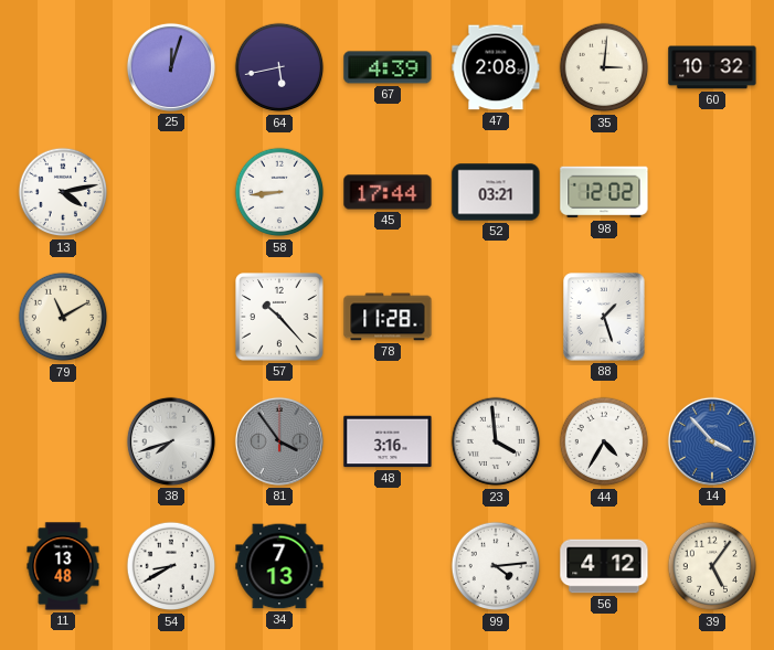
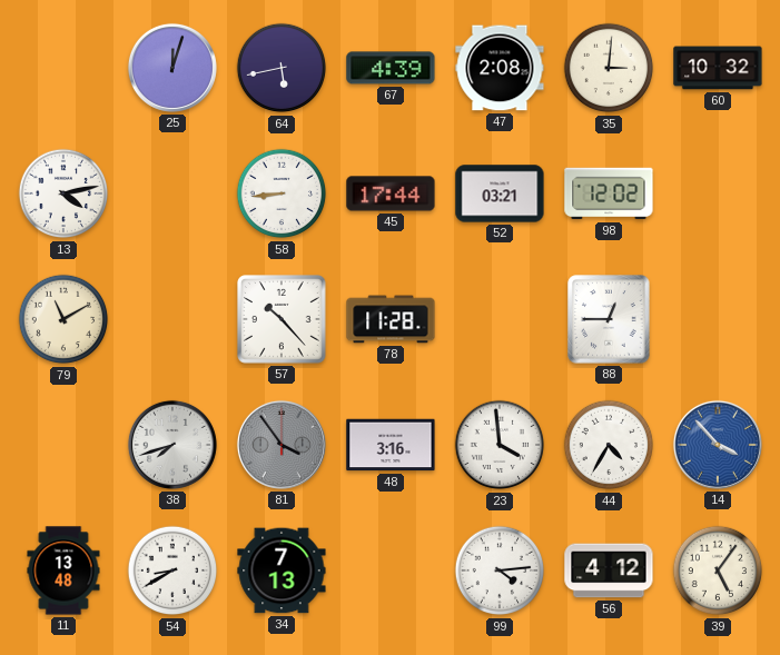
88: 1:27 -> 12:45 (609, 319)
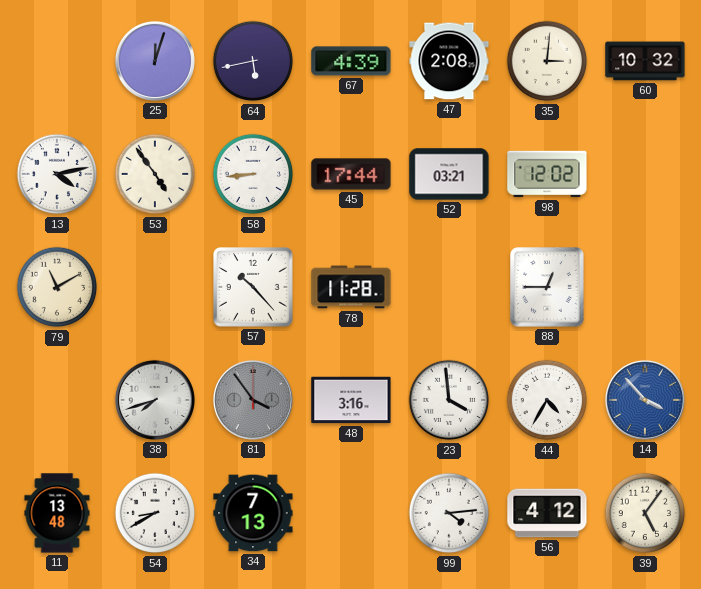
53: none -> 4:54 (155, 174)
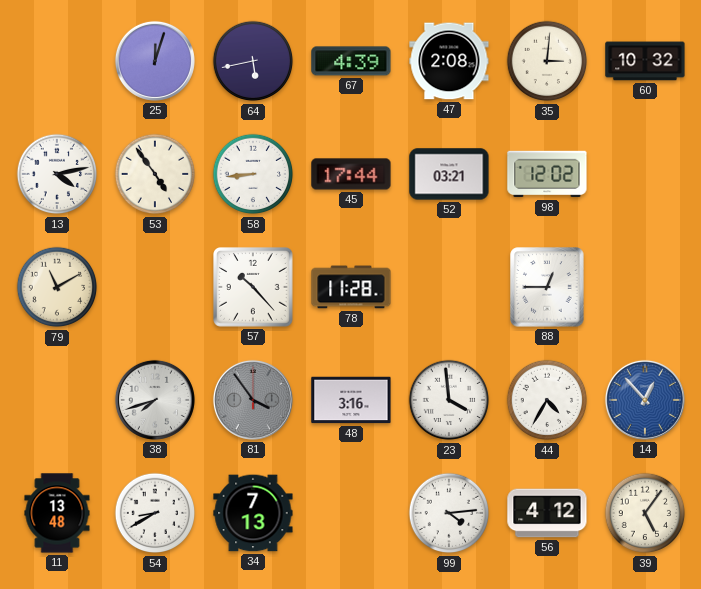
14: 3:53 -> 12:53 (645, 400)
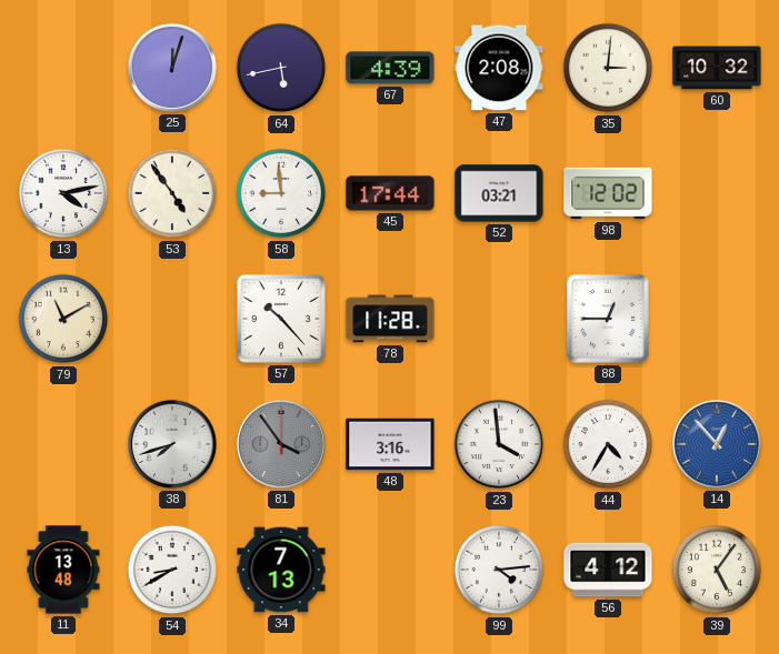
58: 8:44 -> 8:59 (281, 193)
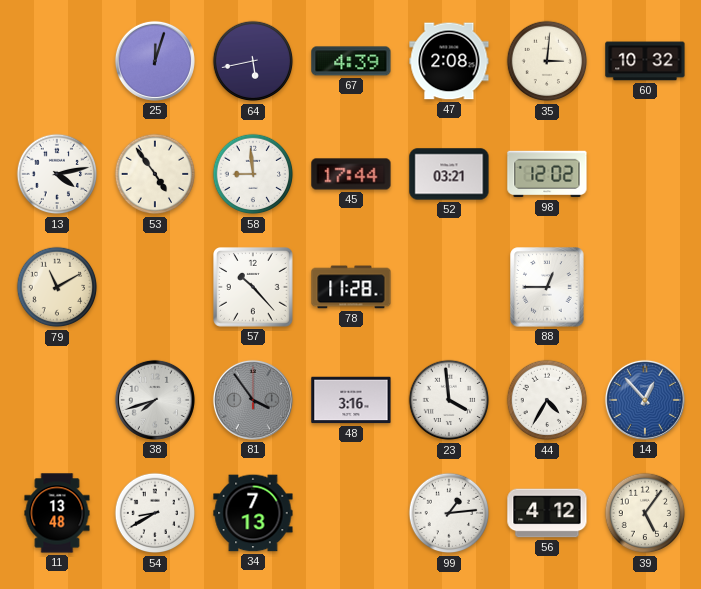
99: 4:14 -> 1:14 (449, 513)
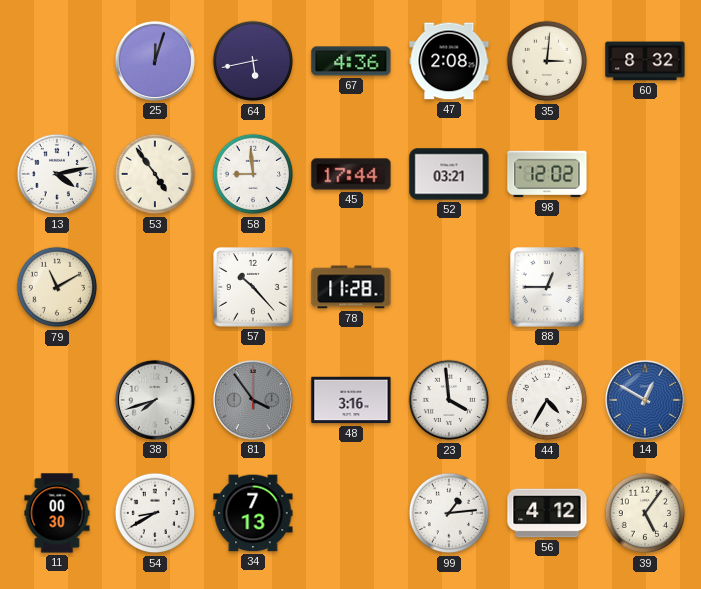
67: 4:39 -> 4:36 (351, 61)
60: 10:32 -> 8:32 (645, 61)
14: 12:53 -> 12:50 (645, 400)
11: 13:48 -> 00:30 (57, 513)
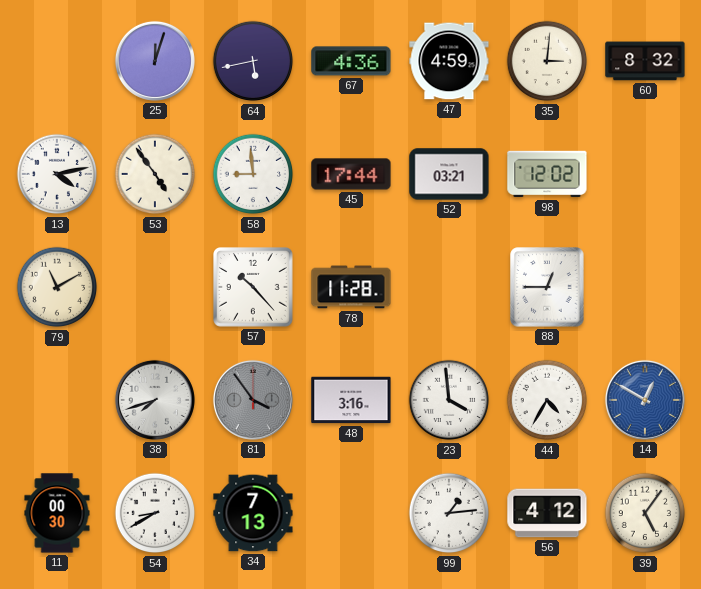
47: 2:08 -> 4:59 (449, 61)
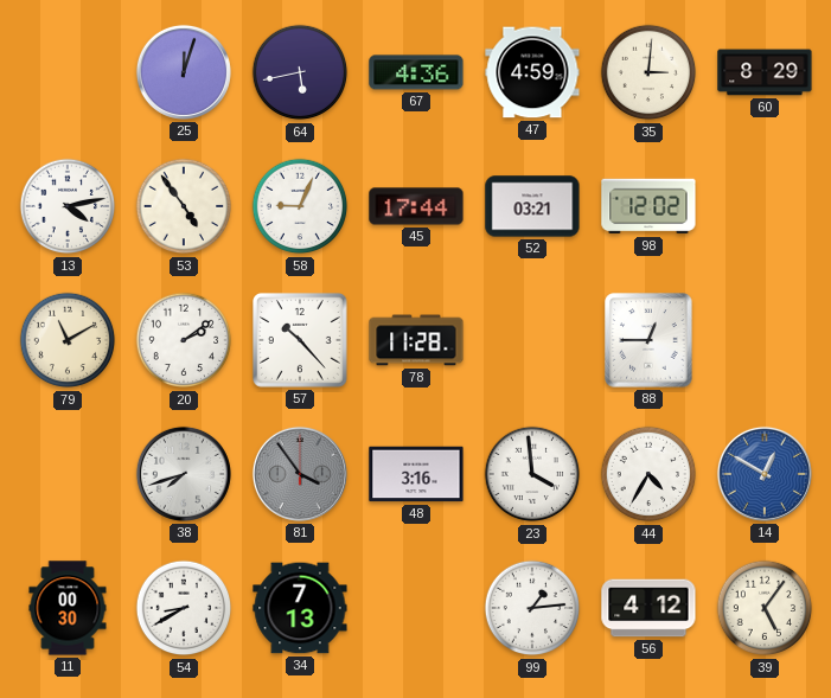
60: 8:32 -> 8:29 (765, 72)
58: 8:59 -> 9:04 (300, 206)
20: none -> 2:09 (184, 340)
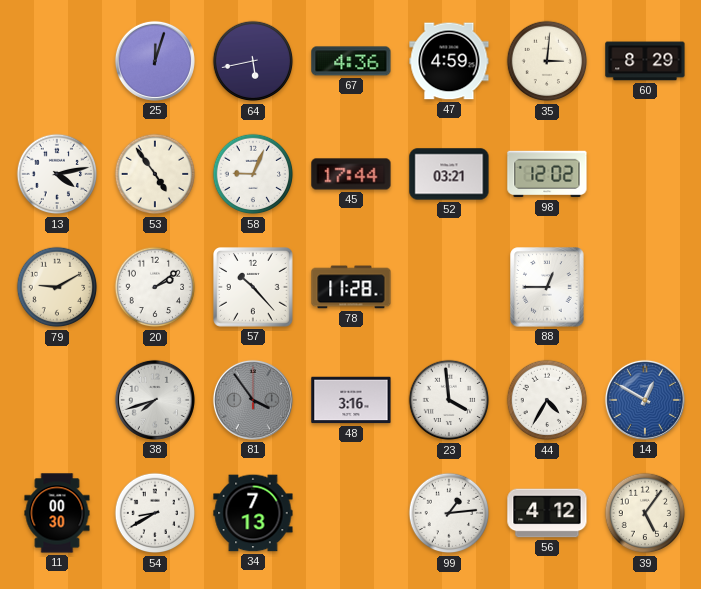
79: 11:10 -> 9:10 (57, 287)
